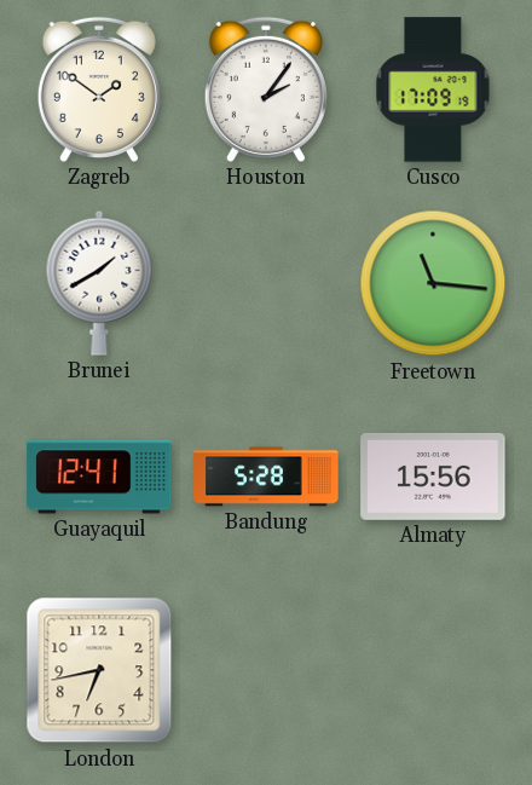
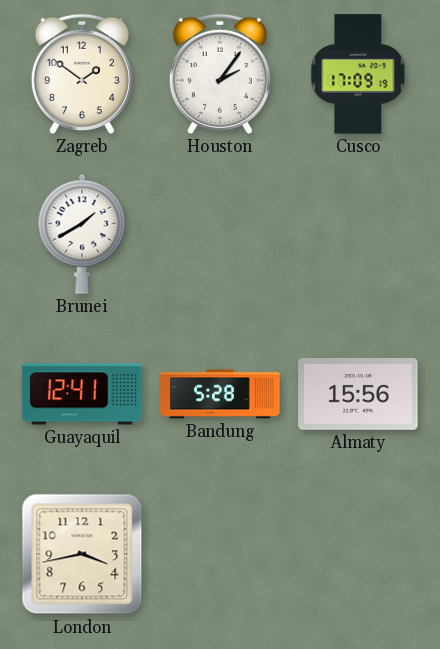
Freetown: 11:16 -> none (433, 283)
London: 6:43 -> 3:43 (82, 554)
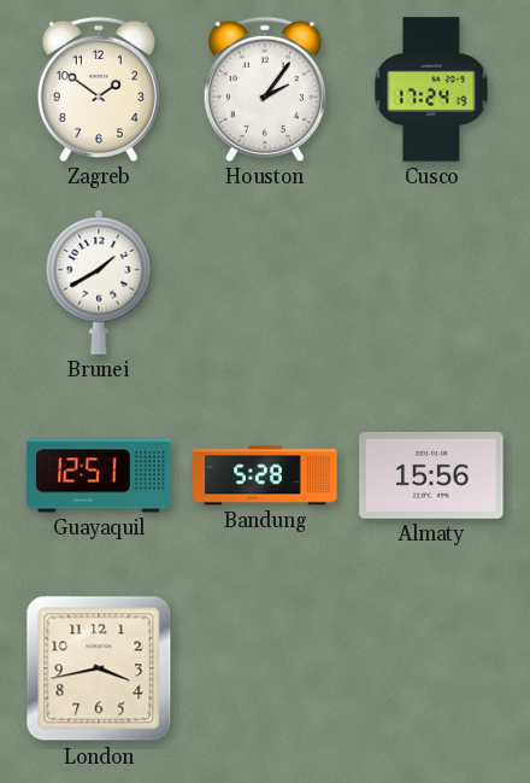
Cusco: 17:09 -> 17:24 (431, 89)
Guayaquil: 12:41 -> 12:51 (99, 475)
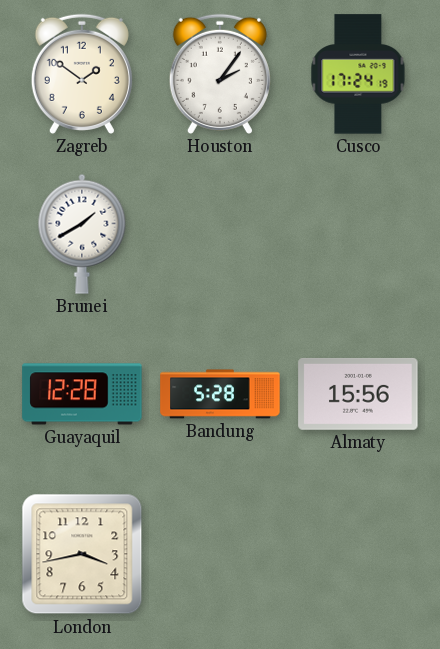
Guayaquil: 12:51 -> 12:28 (82, 394)
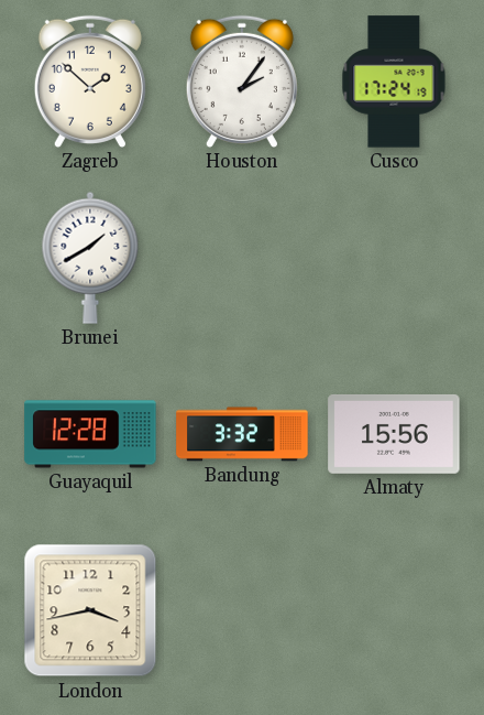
Zagreb: 1:51 -> 1:52 (90, 82)
Bandung: 5:28 -> 3:32 (242, 434)
